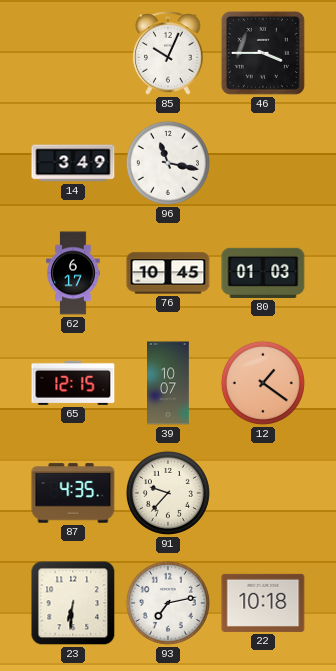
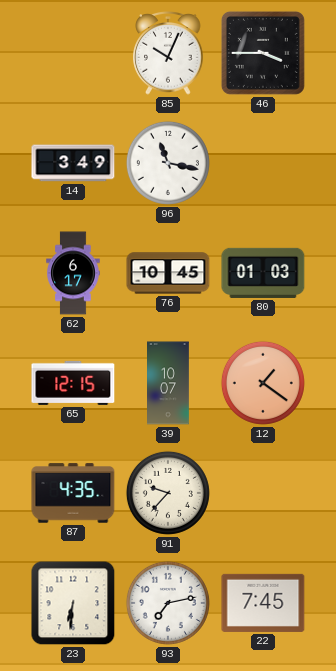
22: 10:18 -> 7:45 (263, 603)
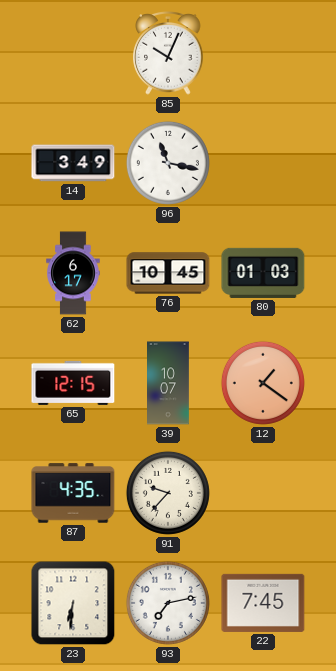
46: 3:45 -> none (263, 53)
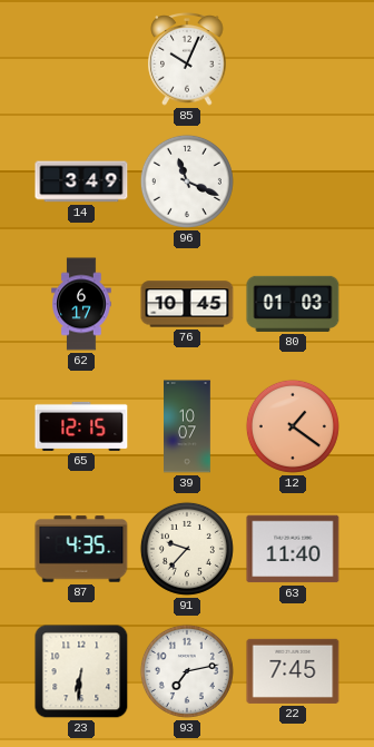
96: 11:17 -> 11:19 (187, 181)
63: none -> 11:40 (293, 549)
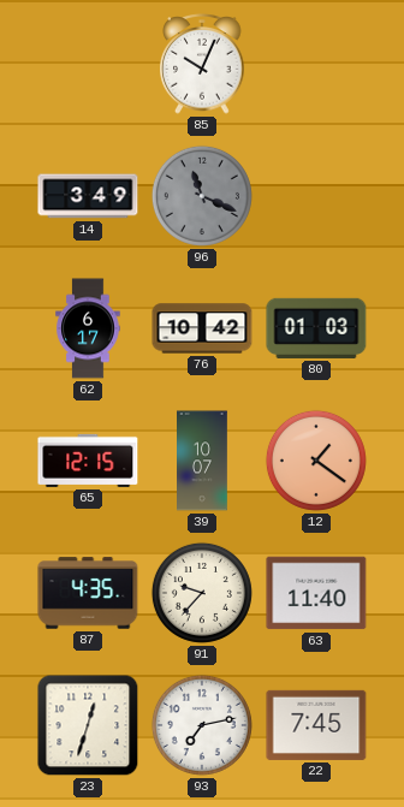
96 dial: white -> grey (202, 196)
76: 10:45 -> 10:42 (202, 328)
23: 6:31 -> 12:33 (88, 725)
